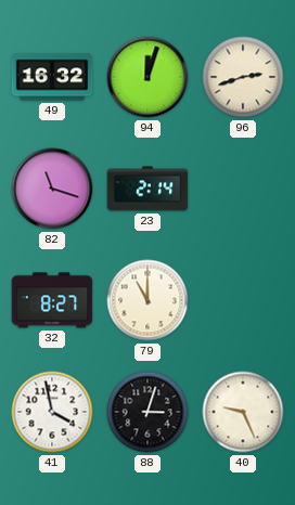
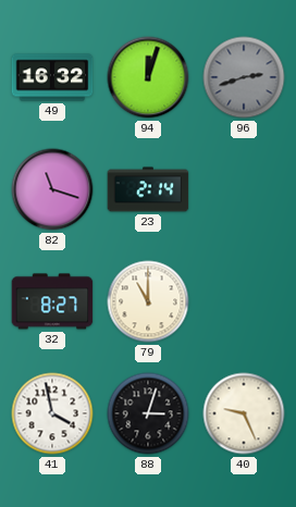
96 dial: cream -> grey (244, 77)
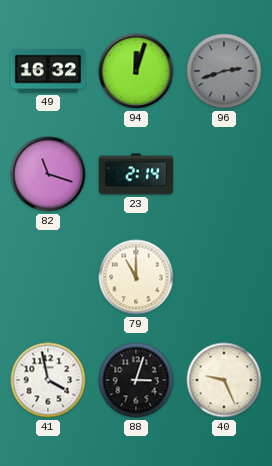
32: 8:27 -> none (52, 301)
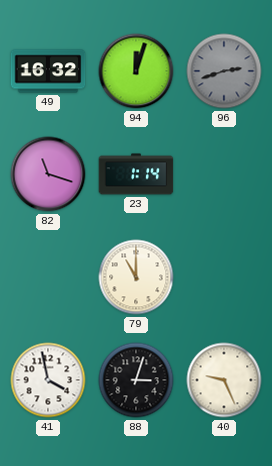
23: 2:14 -> 1:14 (136, 174)
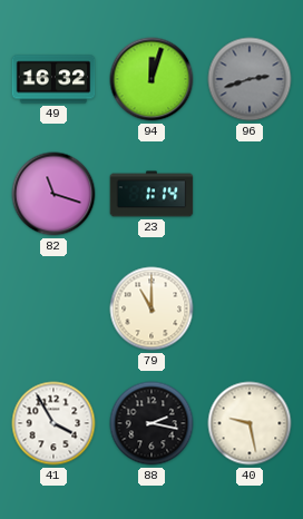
41: 3:58 -> 3:55 (53, 423)
88: 3:03 -> 2:17 (151, 423)
40: 9:26 -> 9:28 (250, 423)
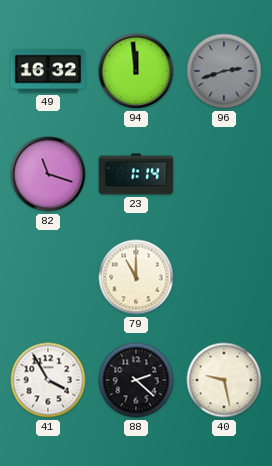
94: 12:03 -> 11:59 (136, 71)
88: 2:17 -> 2:22 (136, 380)
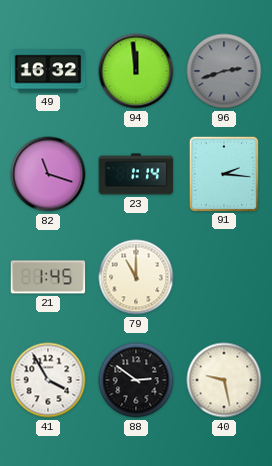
91: none -> 2:16 (223, 173)
21: none -> 1:45 (48, 277)
88: 2:22 -> 2:51 (136, 380)
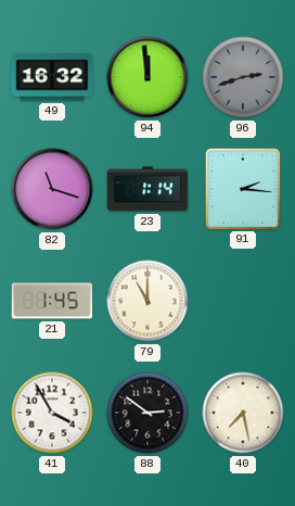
40: 9:28 -> 7:28 (243, 413)
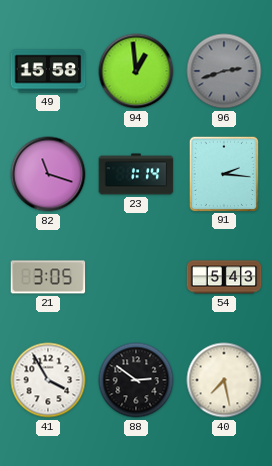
49: 16:32 -> 15:58 (48, 71)
94: 11:59 -> 12:59 (136, 71)
21: 1:45 -> 3:05 (48, 277)
79: 11:00 -> none (147, 301)
54: none -> 5:43 (224, 277)
